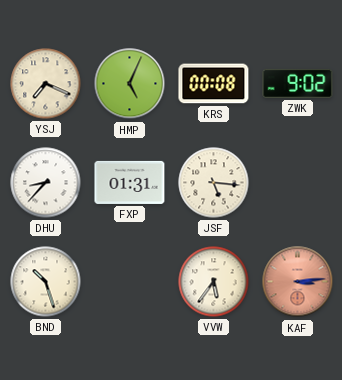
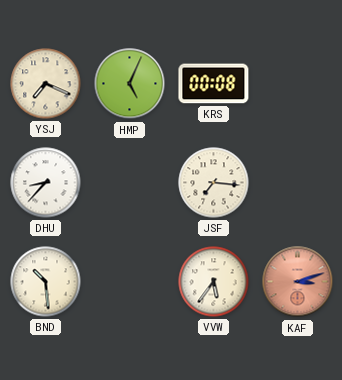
ZWK: 9:02 -> none (298, 83)
FXP: 01:31 -> none (130, 182)
JSF: 5:16 -> 7:16 (214, 183)
BND: 10:27 -> 10:29 (46, 282)
KAF: 3:14 -> 3:12 (298, 282)
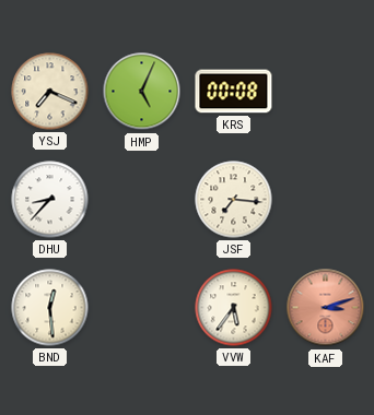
BND: 10:29 -> 12:29 (50, 308)
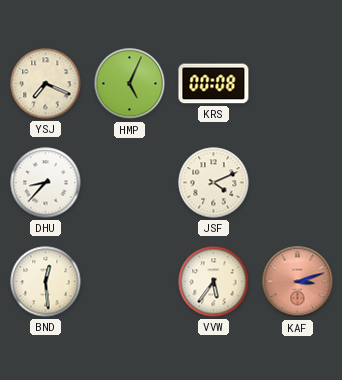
JSF: 7:16 -> 4:11 (214, 183)
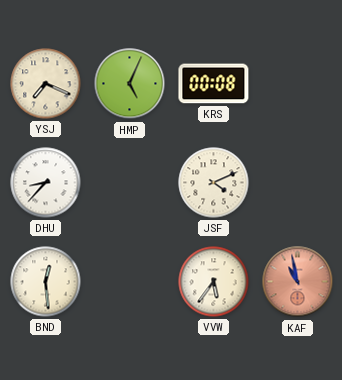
KAF: 3:12 -> 10:58 (298, 282)
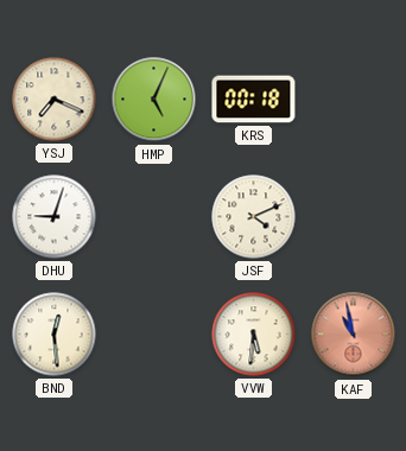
KRS: 00:08 -> 00:18 (254, 100)
DHU: 8:37 -> 9:03 (55, 217)
VVW: 5:36 -> 5:31 (254, 335)
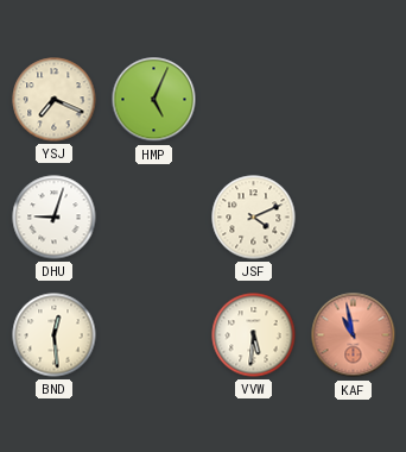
KRS: 00:18 -> none (254, 100)
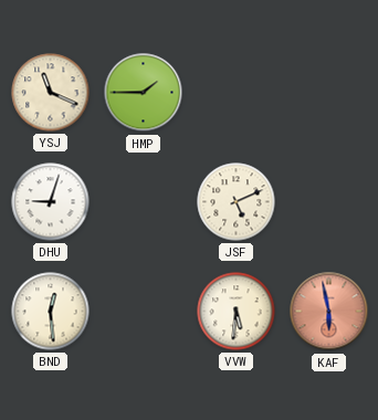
YSJ: 7:19 -> 11:19 (51, 93)
HMP: 5:04 -> 1:45 (144, 93)
JSF: 4:11 -> 5:11 (237, 202)
KAF: 10:58 -> 5:58 (329, 312)
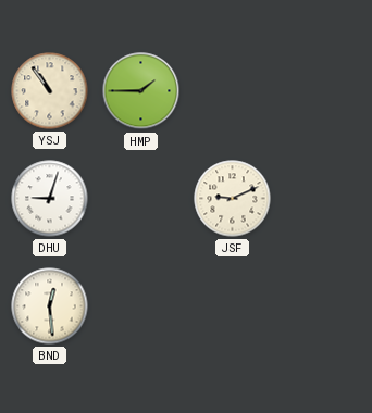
YSJ: 11:19 -> 10:54 (50, 91)
JSF: 5:11 -> 9:11 (233, 199)
VVW: 5:31 -> none (237, 312)
KAF: 5:58 -> none (329, 312)
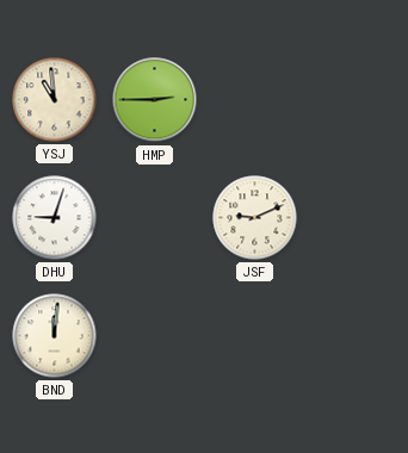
YSJ: 10:54 -> 10:59 (55, 100)
HMP: 1:45 -> 2:45 (155, 100)
BND: 12:29 -> 12:01 (55, 336)
